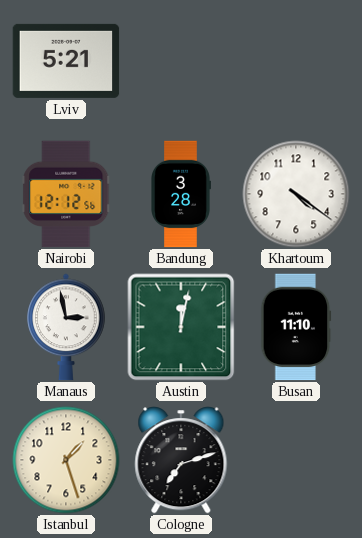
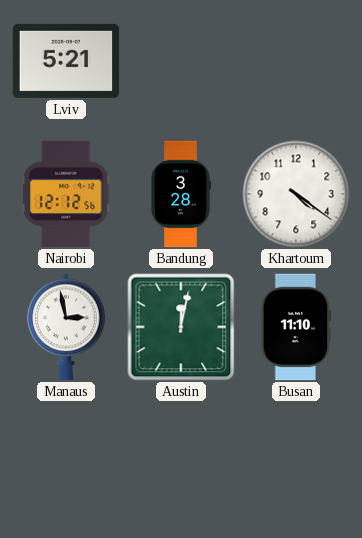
Istanbul: 1:27 -> none (66, 460)
Cologne: 7:12 -> none (181, 460)
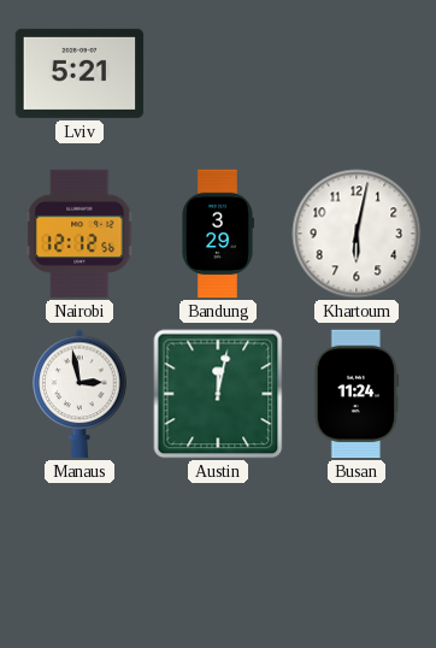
Bandung: 3:28 -> 3:29 (218, 234)
Khartoum: 4:21 -> 6:02 (357, 234)
Busan: 11:10 -> 11:24 (357, 394)
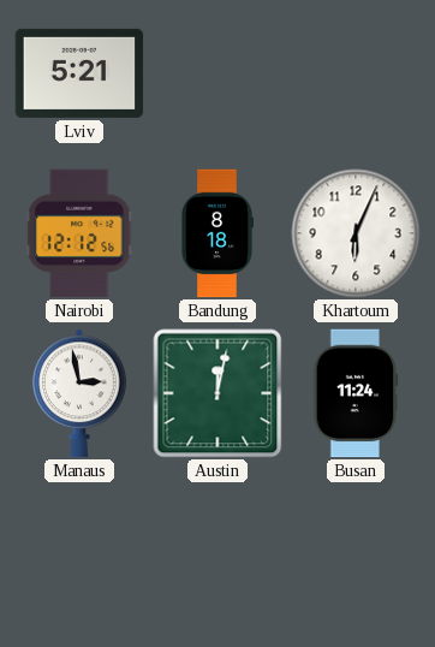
Bandung: 3:29 -> 8:18 (218, 233)
Khartoum: 6:02 -> 6:04 (356, 233)
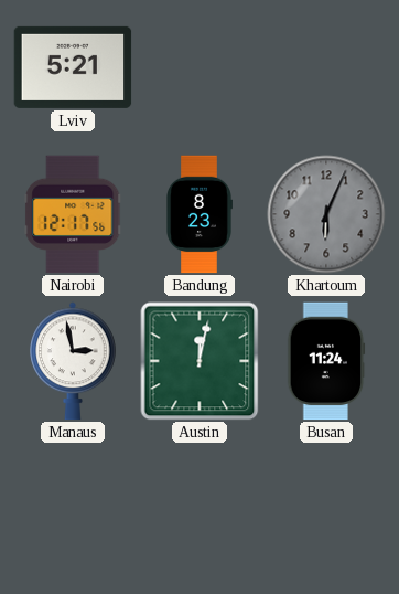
Nairobi: 12:12 -> 12:17 (73, 214)
Bandung: 8:18 -> 8:23 (199, 214)
Khartoum dial: white -> grey (326, 214)
